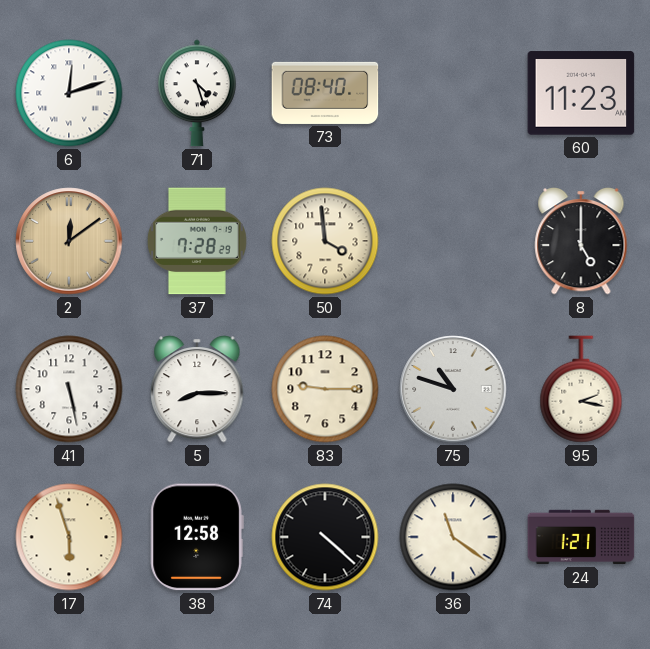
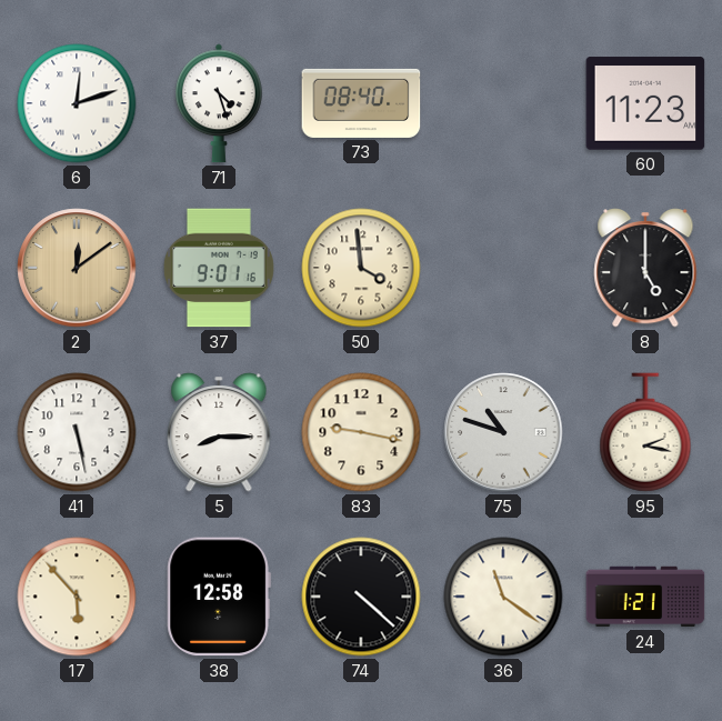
37: 7:28 -> 9:01 (219, 268)
83: 9:15 -> 9:17 (361, 432)
17: 5:57 -> 5:53 (77, 597)
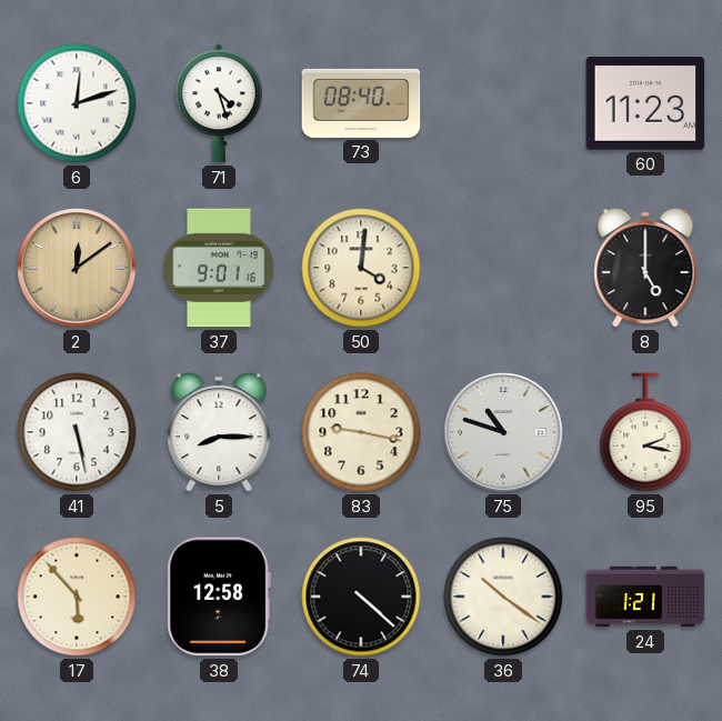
50: 3:59 -> 4:01 (361, 268)
36: 11:21 -> 10:21 (503, 597)
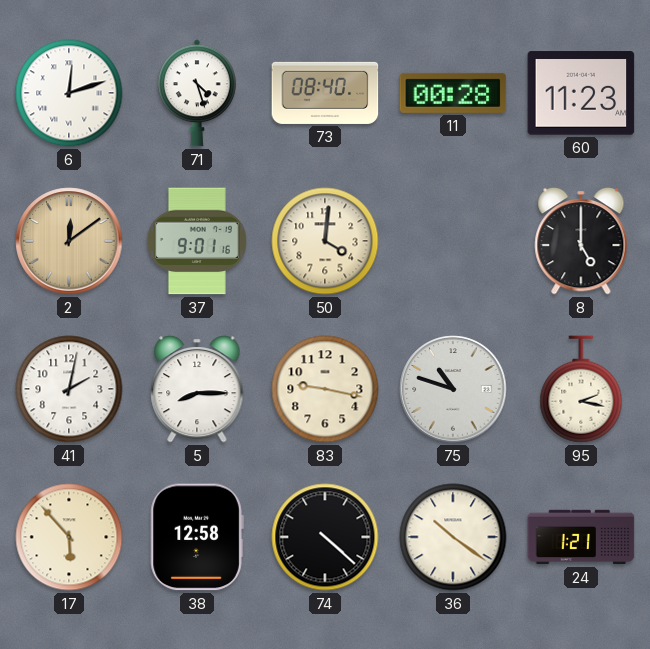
11: none -> 00:28 (453, 93)
41: 5:28 -> 2:02 (69, 389)
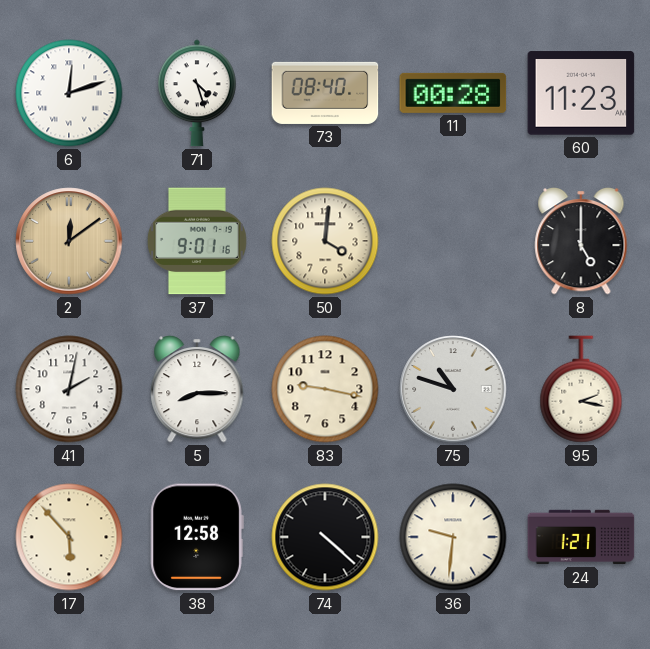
36: 10:21 -> 9:31 (453, 537)
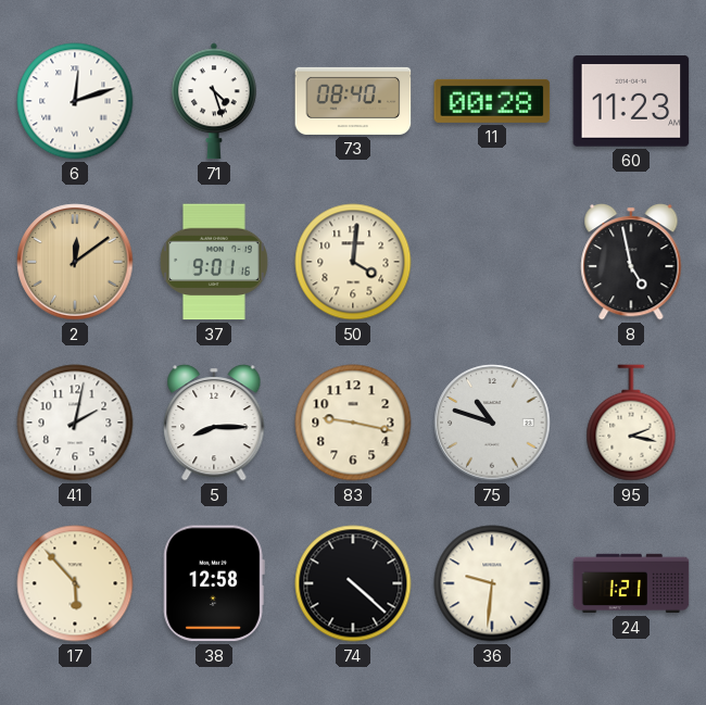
8: 5:00 -> 4:58 (631, 262)
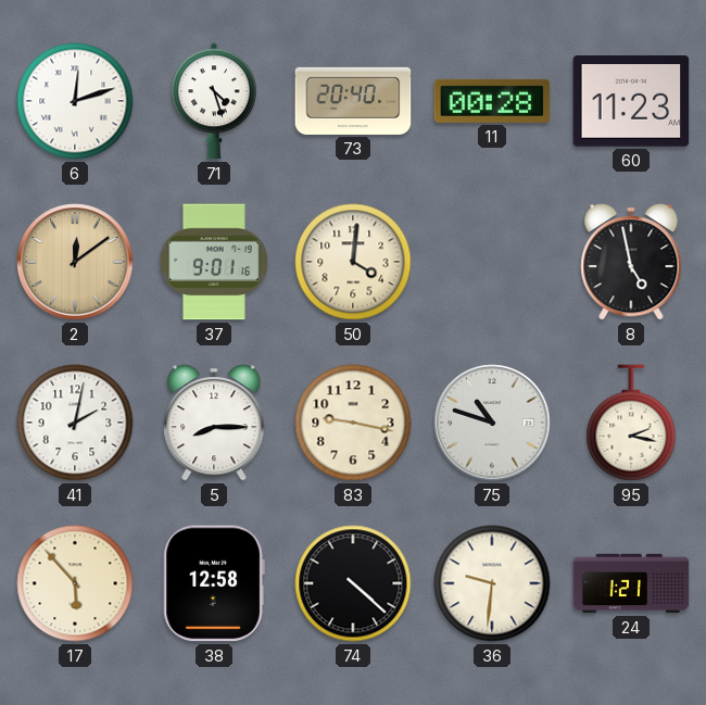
73: 08:40 -> 20:40 (353, 101)
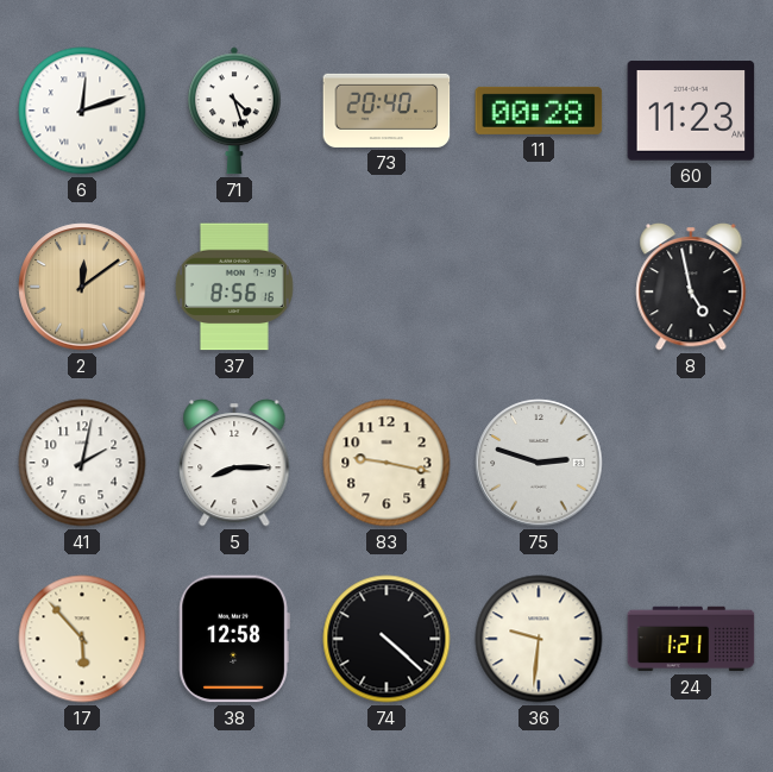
37: 9:01 -> 8:56 (234, 287)
50: 4:01 -> none (353, 262)
75: 10:48 -> 2:48 (539, 463)
95: 2:17 -> none (631, 423)
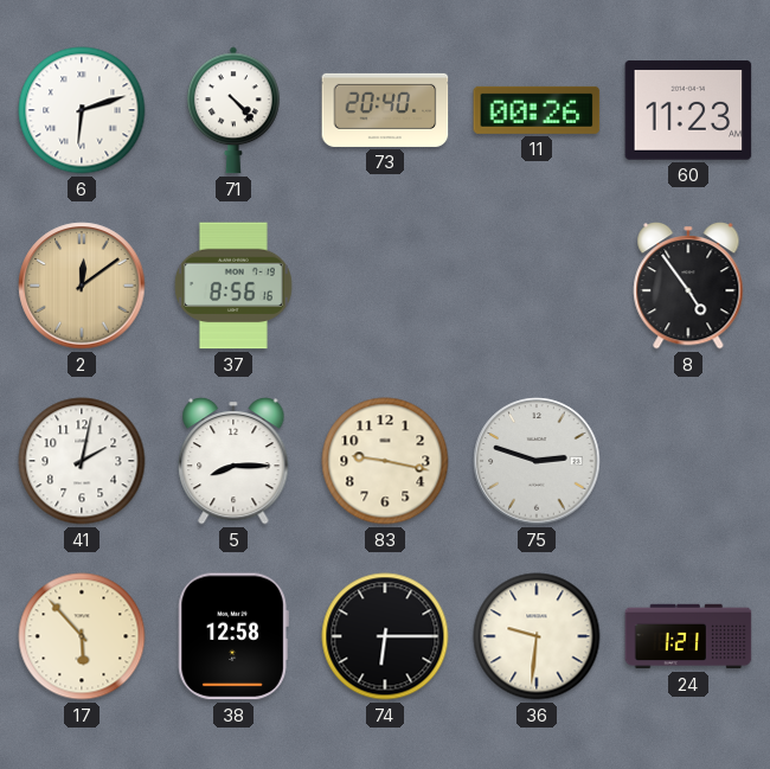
6: 12:12 -> 6:12 (82, 110)
71: 4:27 -> 4:23 (235, 110)
11: 00:28 -> 00:26 (537, 110)
8: 4:58 -> 4:54 (688, 286)
74: 4:22 -> 6:15 (385, 636)
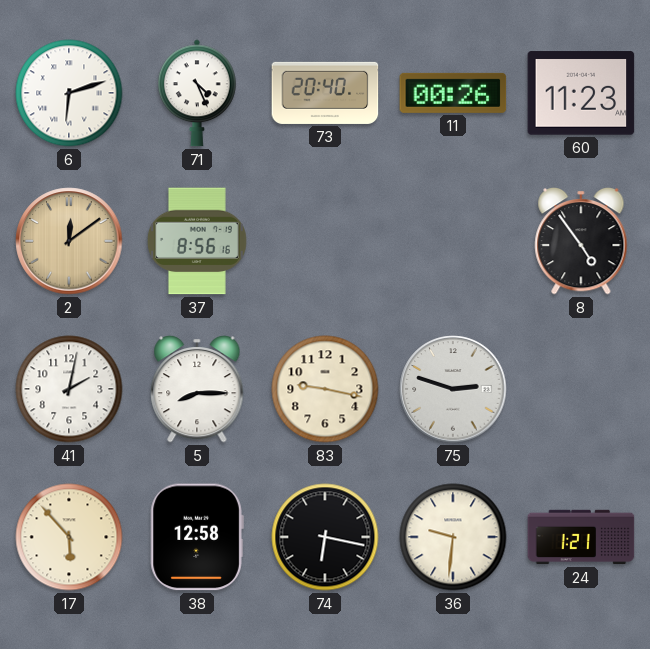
71: 4:23 -> 4:26 (198, 93)
74: 6:15 -> 6:17 (325, 537)
